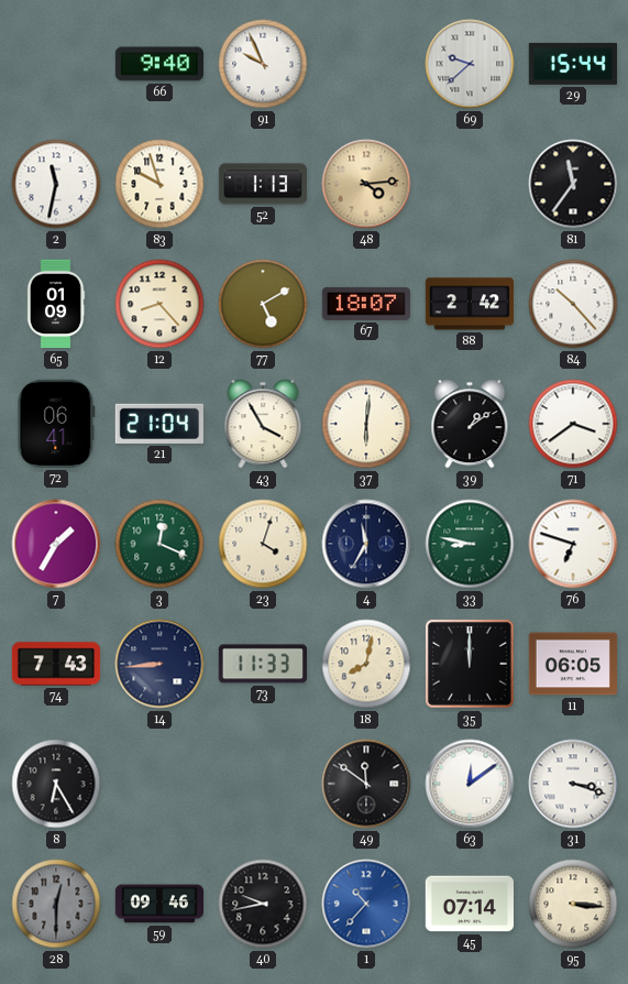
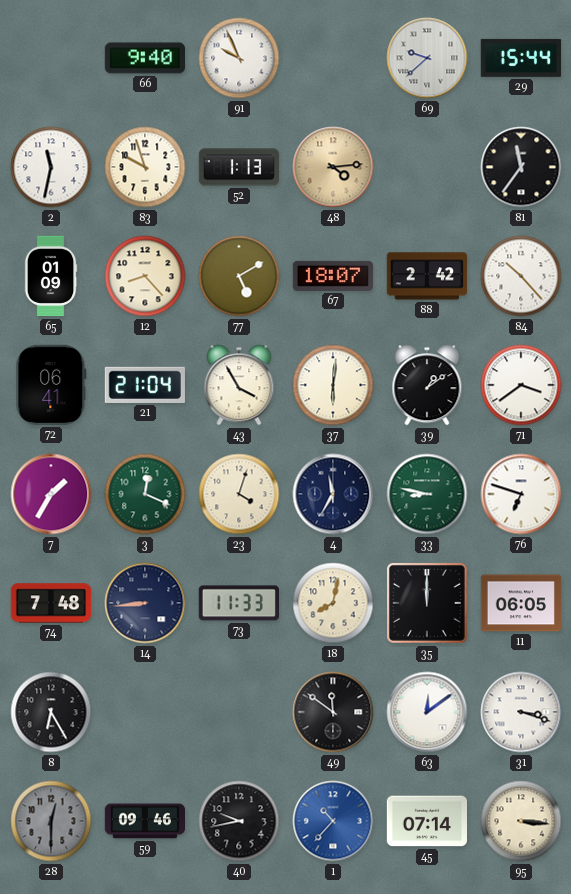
74: 7:43 -> 7:48 (51, 603)
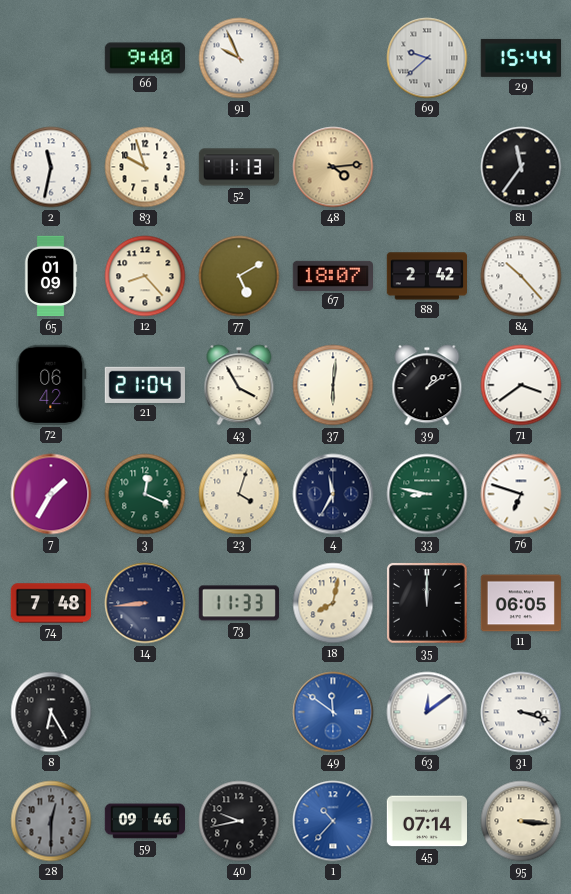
72: 06:41 -> 06:42 (51, 385)
49 dial: black -> blue (333, 712)
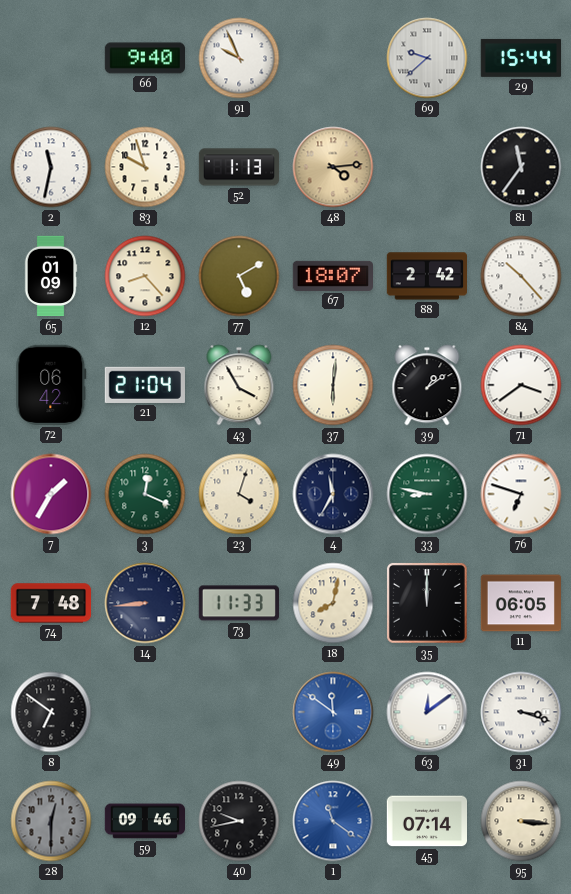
8: 6:25 -> 6:51 (51, 712)
1: 10:37 -> 11:21 (333, 821)
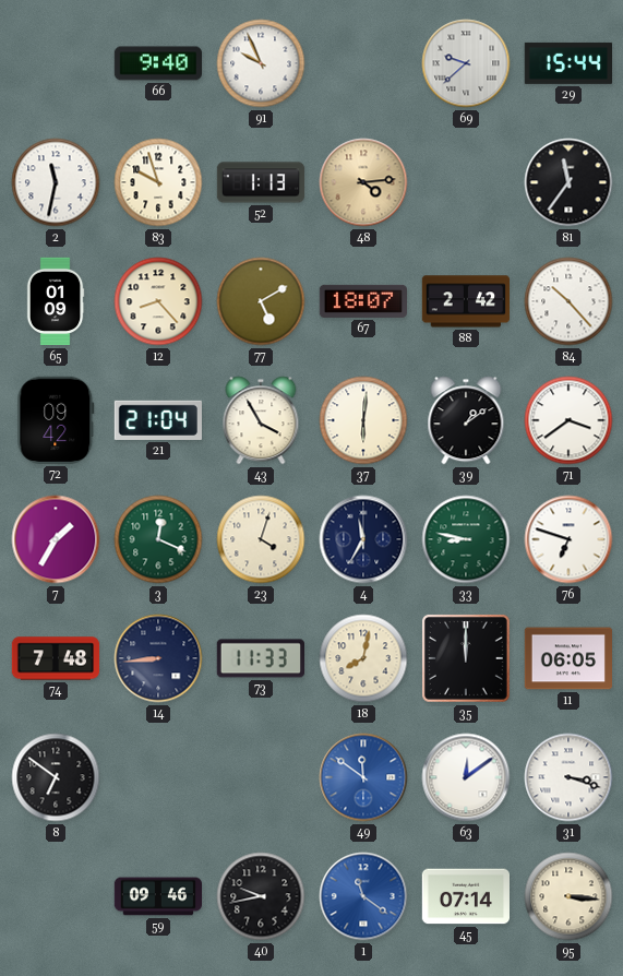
72: 06:42 -> 09:42 (56, 420)
28: 12:30 -> none (51, 821)
